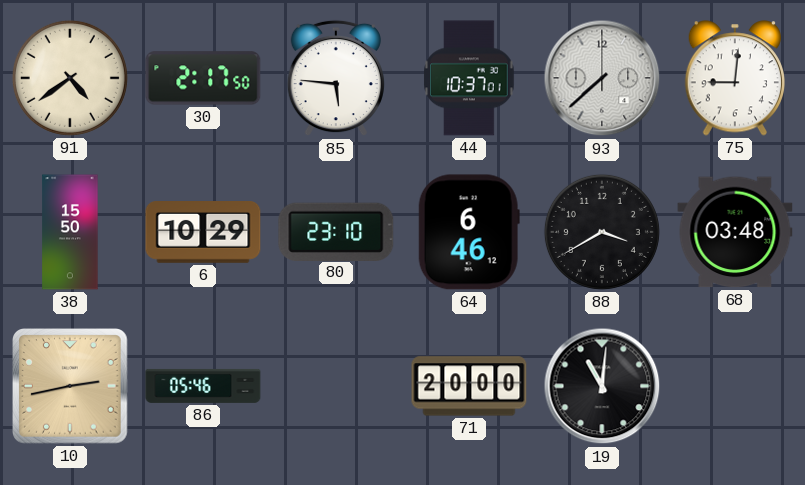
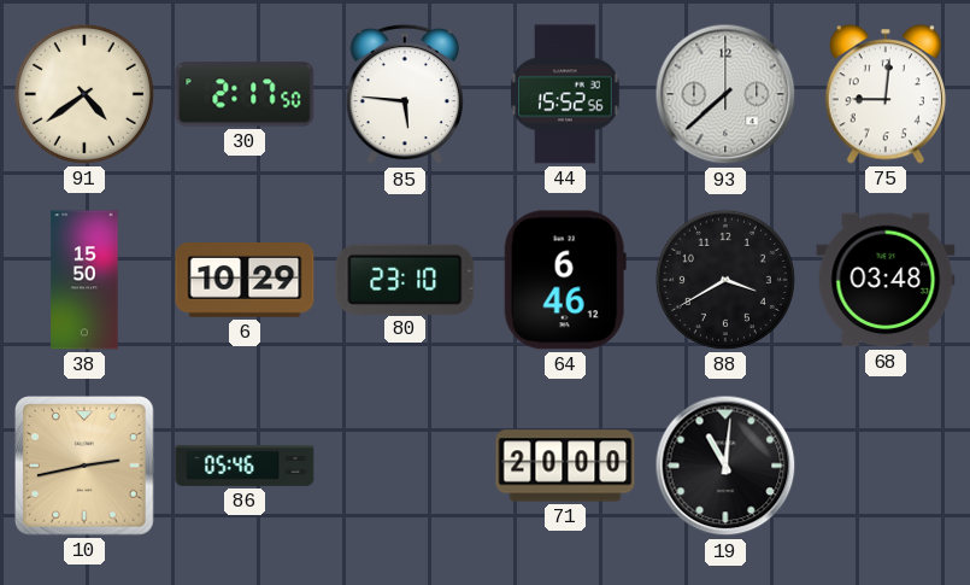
44: 10:37 -> 15:52 (565, 94)
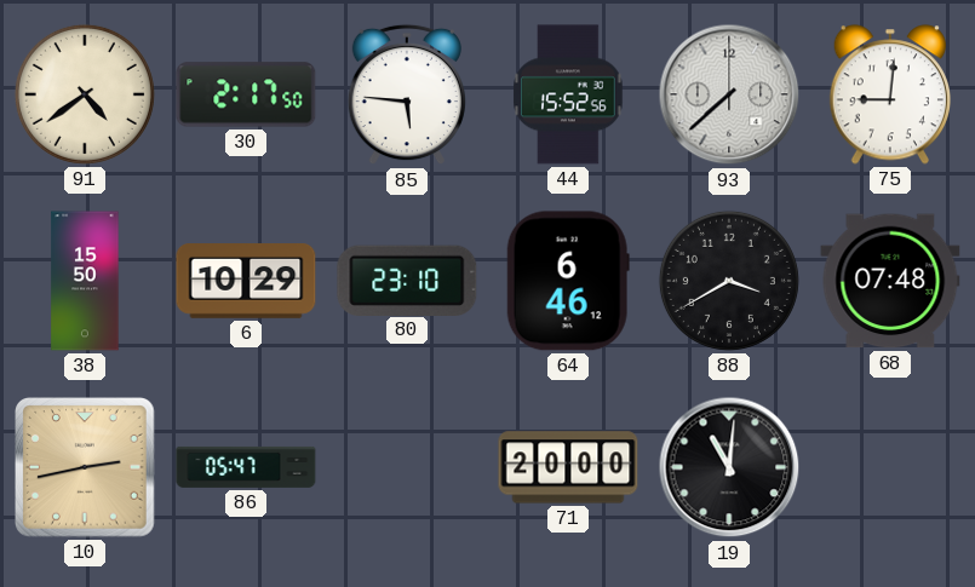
68: 03:48 -> 07:48 (890, 281)
86: 05:46 -> 05:47 (246, 467)
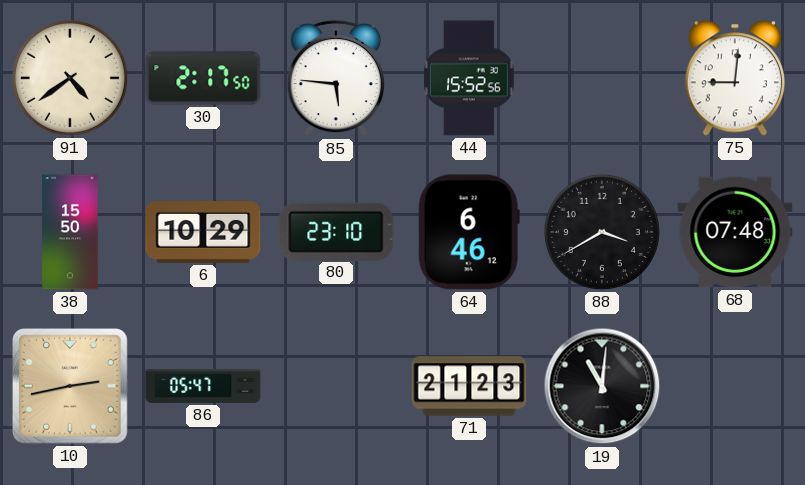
93: 7:38 -> none (729, 94)
71: 20:00 -> 21:23 (469, 386)
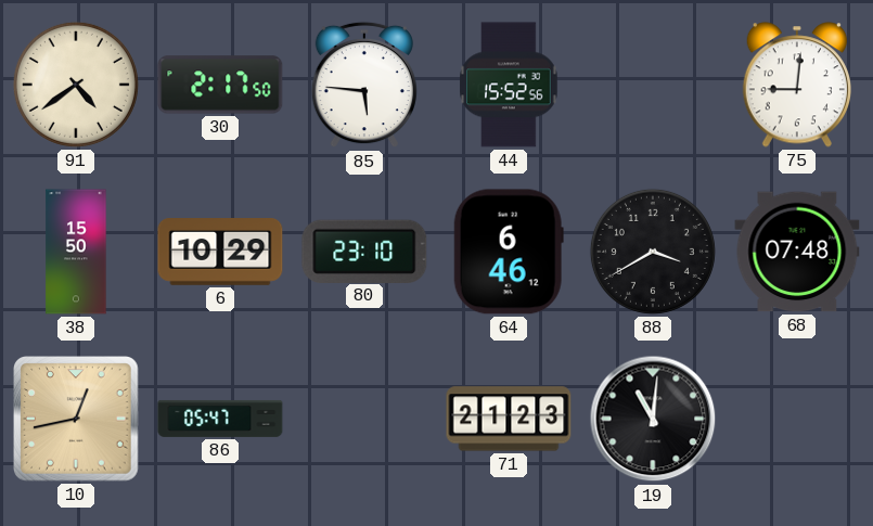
10: 2:43 -> 12:43 (77, 420)
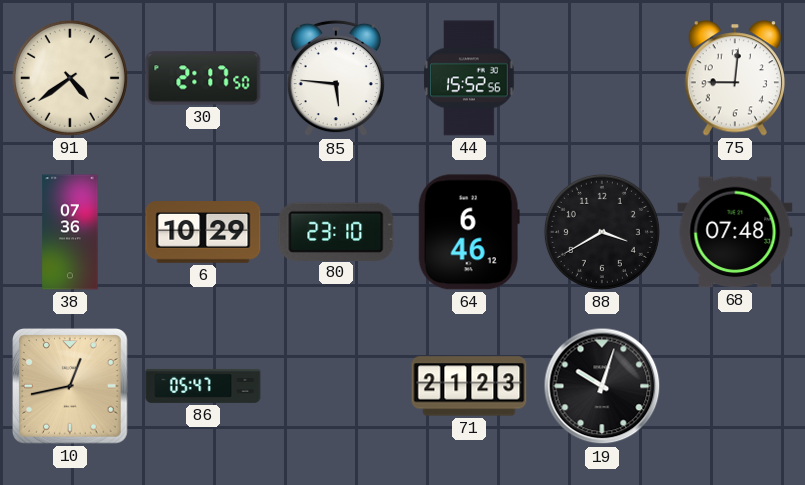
38: 15:50 -> 07:36 (70, 232)
19: 11:01 -> 10:03 (602, 386)
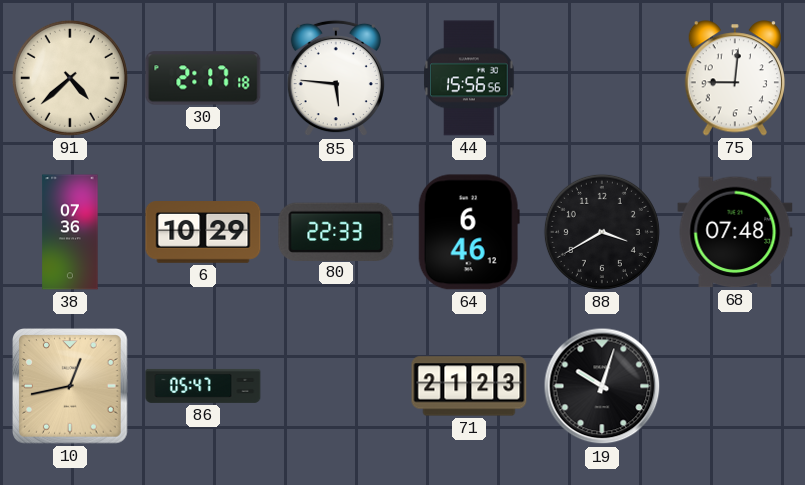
91: 4:39 -> 4:38 (70, 78)
30: 2:17:50 -> 2:17:18 (203, 78)
44: 15:52 -> 15:56 (469, 78)
80: 23:10 -> 22:33 (336, 231)
